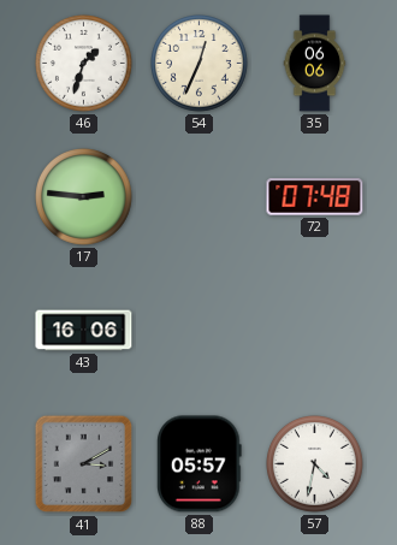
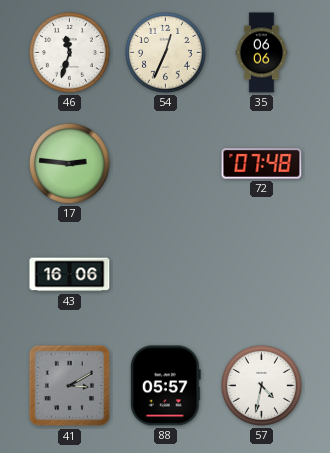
46: 1:33 -> 11:33 (70, 53)
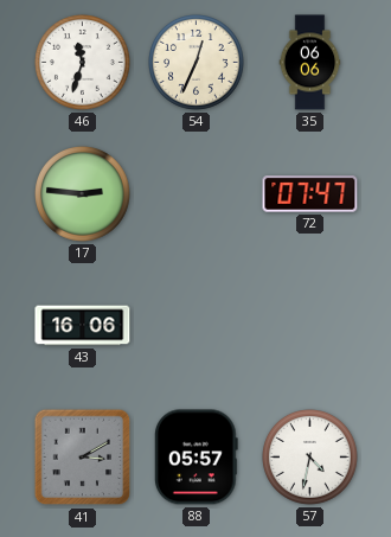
72: 07:48 -> 07:47 (310, 194)
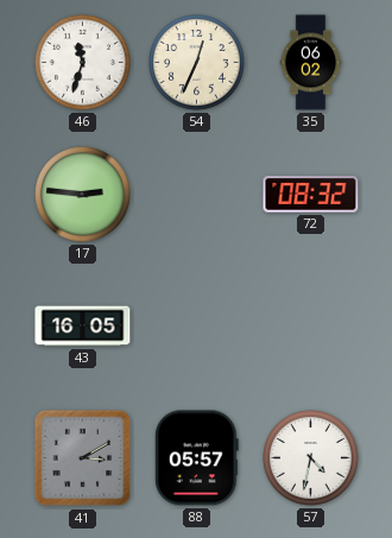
35: 06:06 -> 06:02 (311, 63)
72: 07:47 -> 08:32 (311, 195)
43: 16:06 -> 16:05 (83, 327)
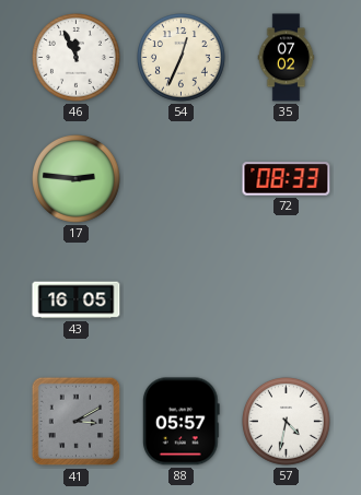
46: 11:33 -> 11:56 (77, 58)
35: 06:02 -> 07:02 (287, 58)
72: 08:32 -> 08:33 (287, 179)
